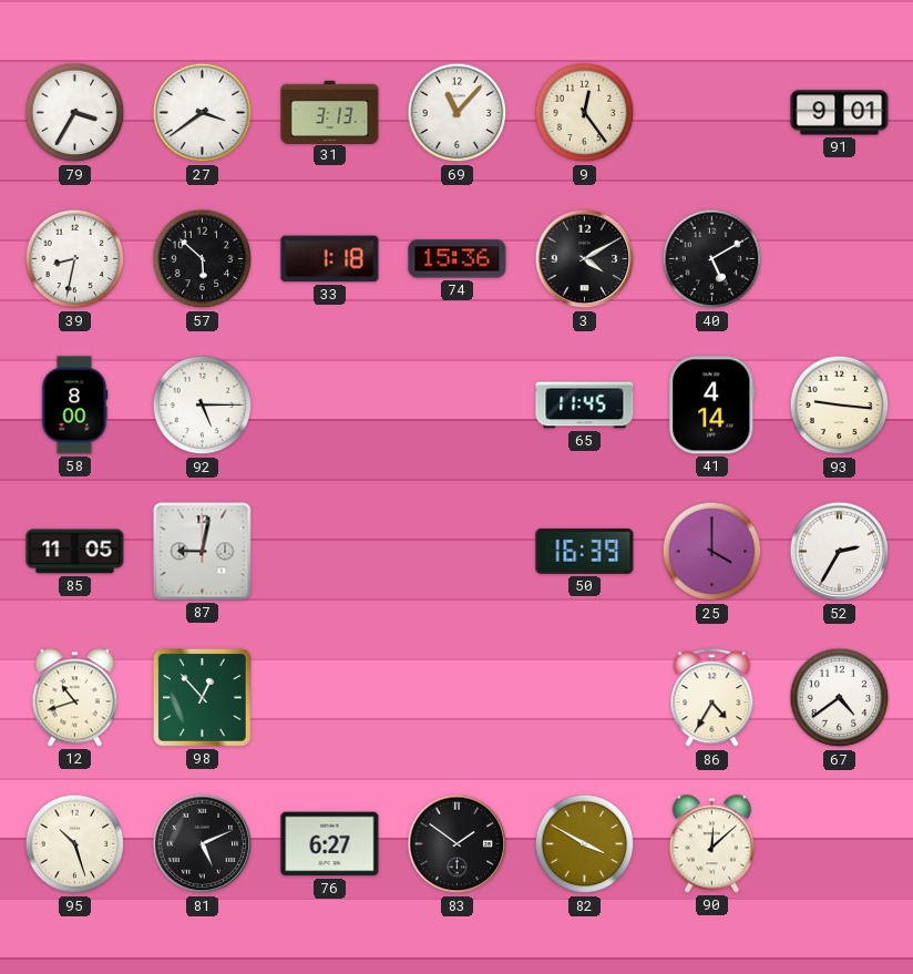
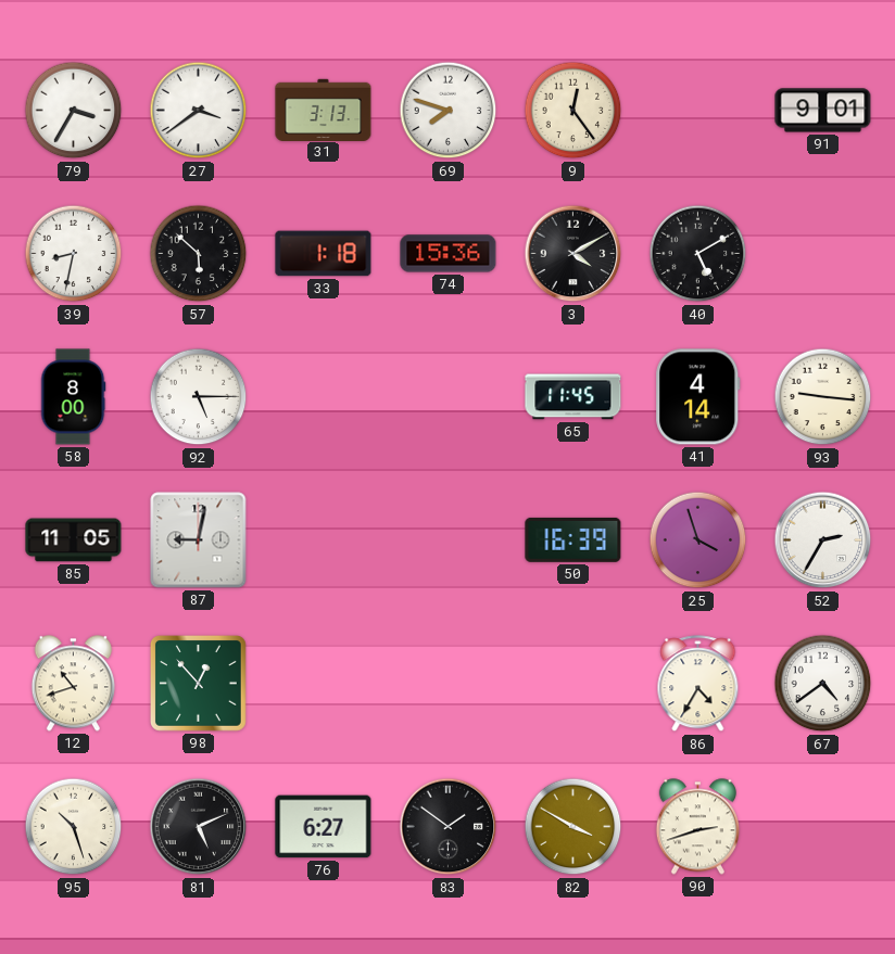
69: 11:07 -> 7:48 (449, 111)
25: 4:00 -> 3:57 (698, 540)
90: 12:08 -> 2:42 (697, 827)
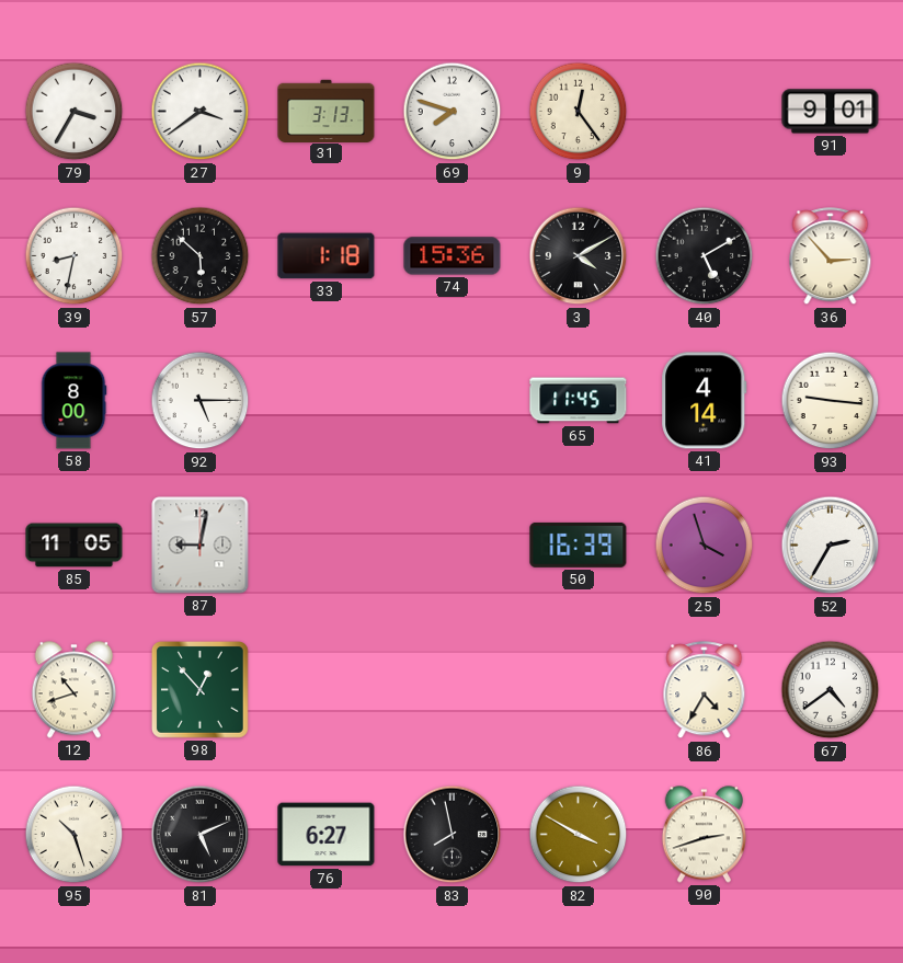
36: none -> 2:53 (831, 256)
83: 1:51 -> 7:58 (453, 835)
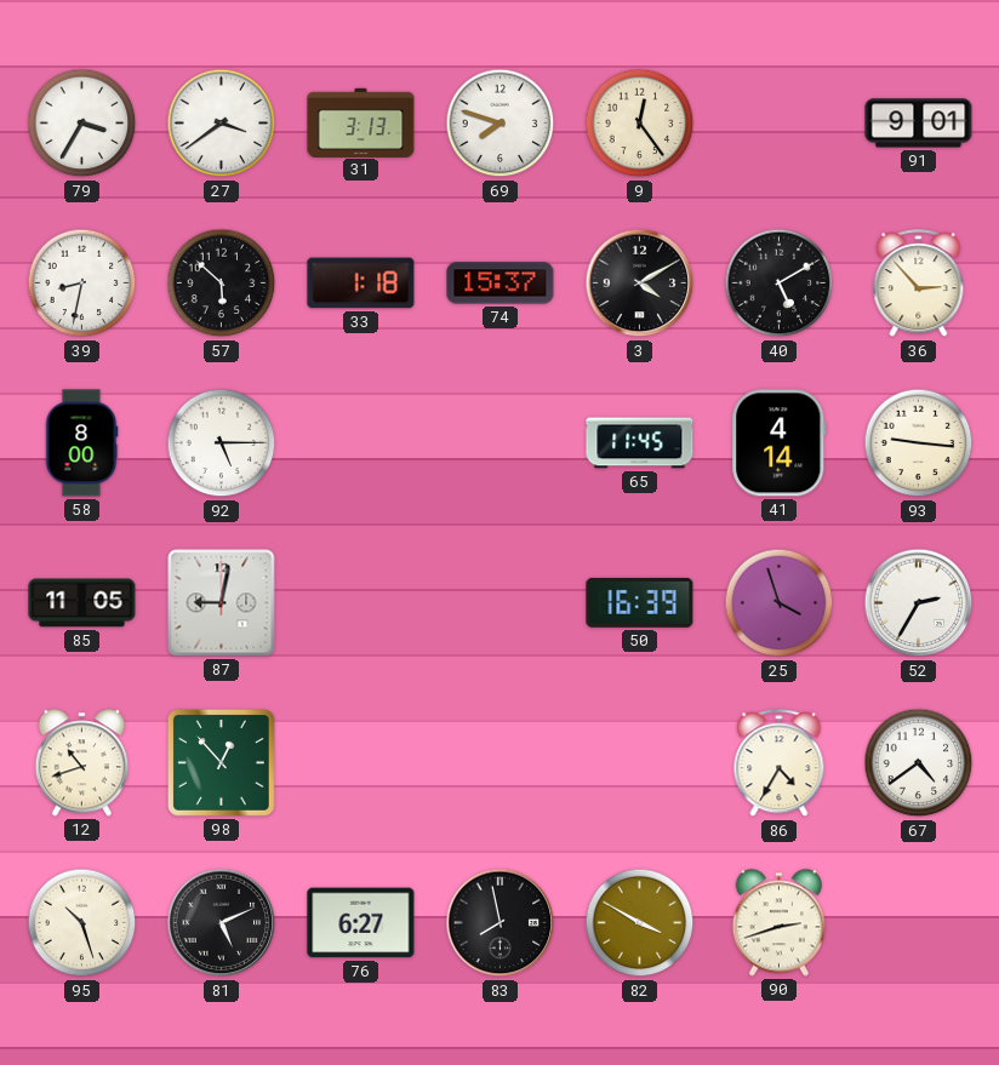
74: 15:36 -> 15:37 (501, 284)
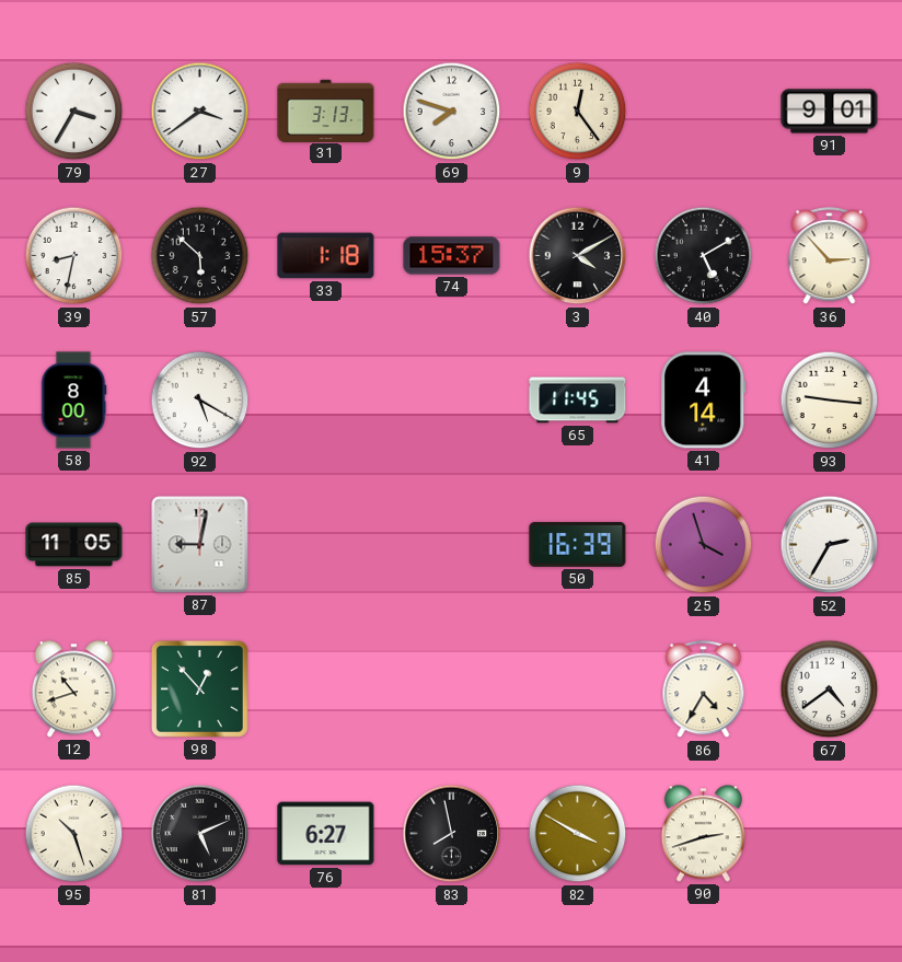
92: 5:15 -> 5:20 (200, 401)
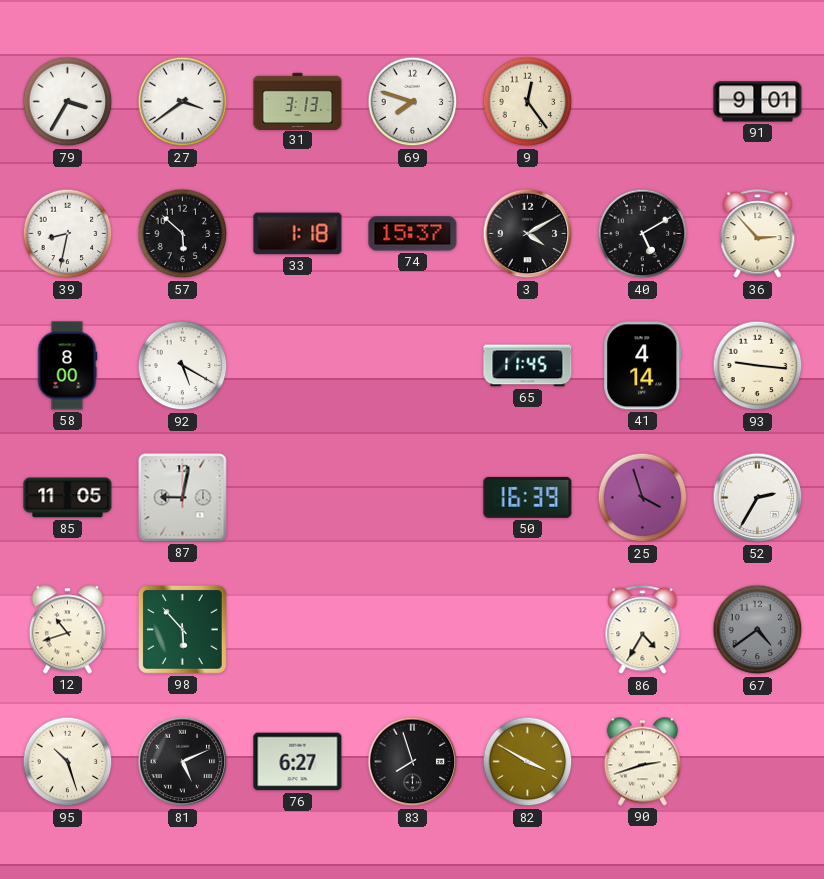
98: 12:53 -> 5:53 (183, 630)
67 dial: white -> grey (758, 630)
83: 7:58 -> 7:57 (413, 762)
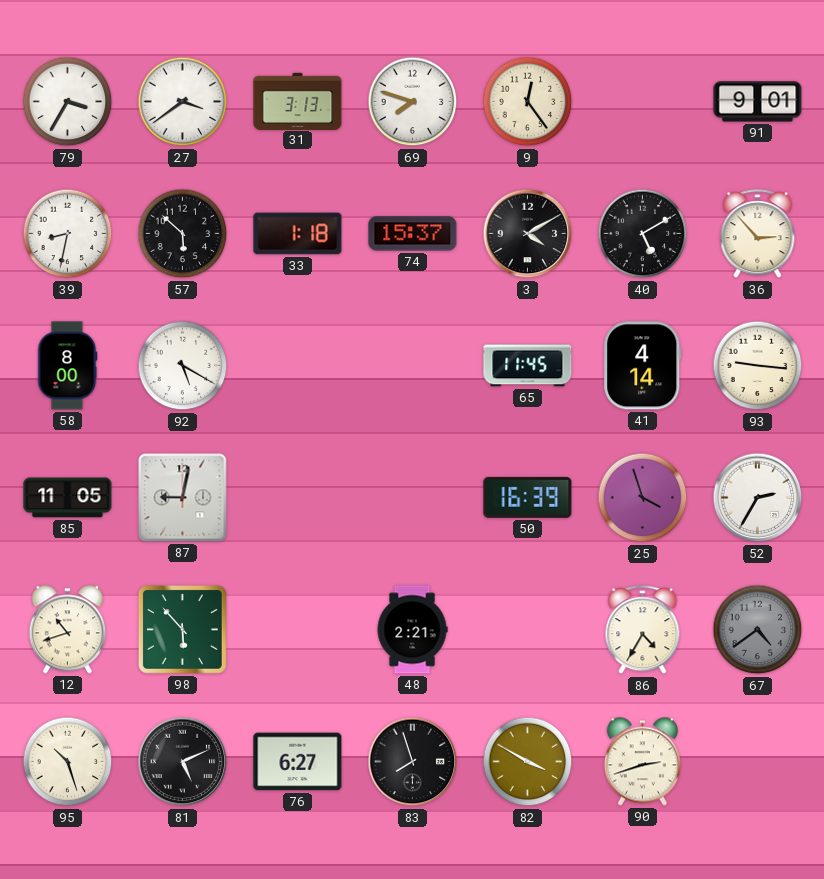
48: none -> 2:21 (412, 630)
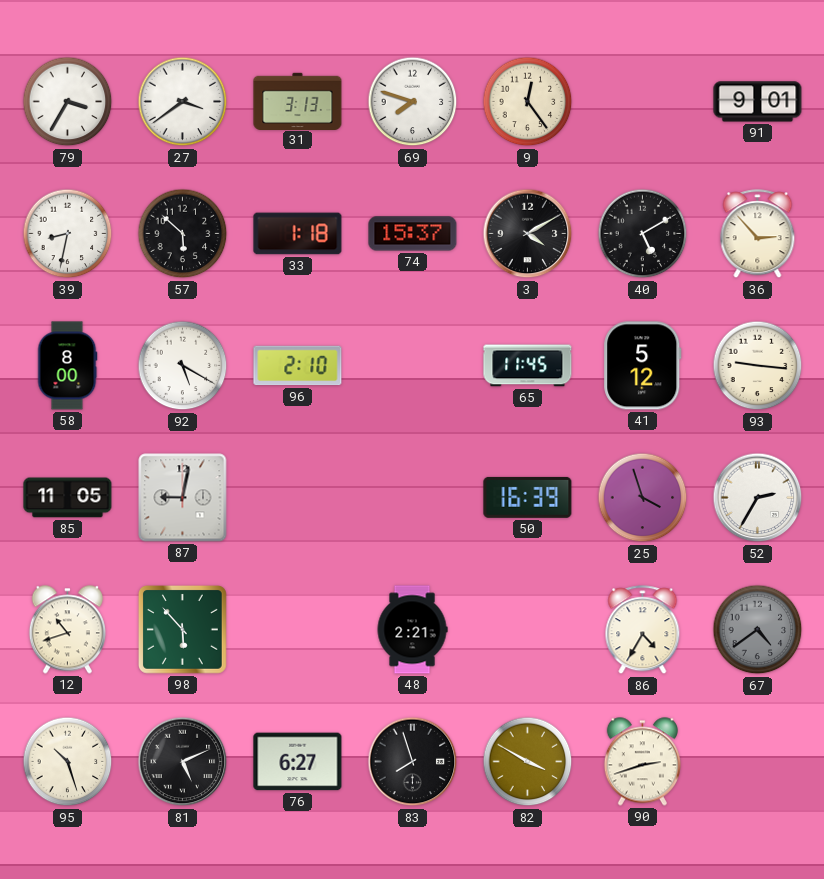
96: none -> 2:10 (298, 366)
41: 4:14 -> 5:12 (643, 366)
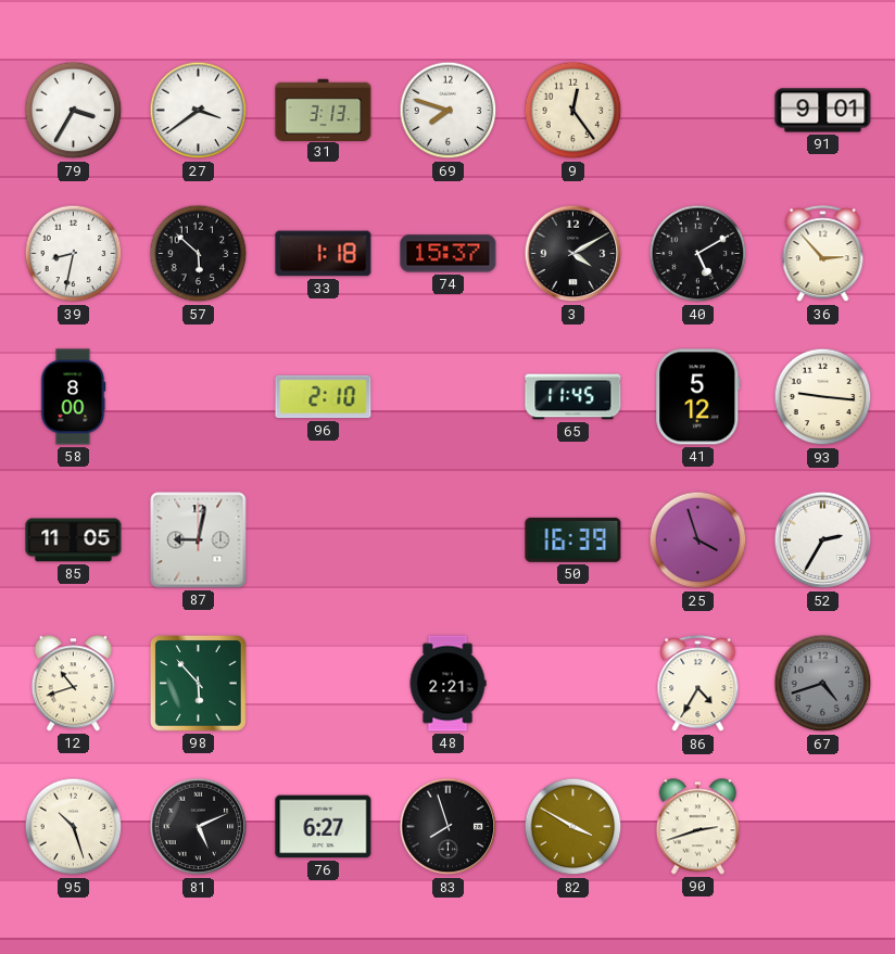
92: 5:20 -> none (183, 366)
67: 4:39 -> 4:42 (823, 684)
